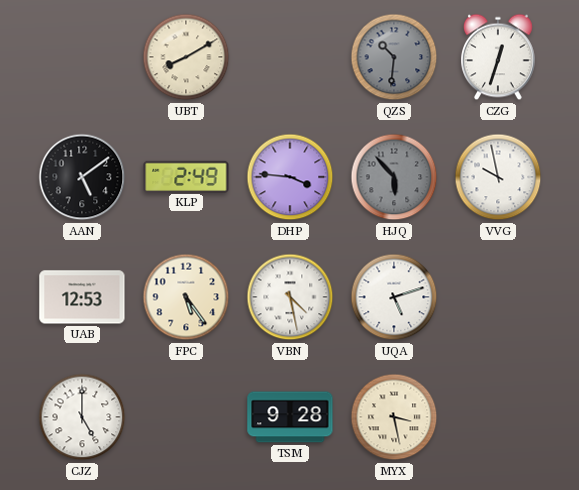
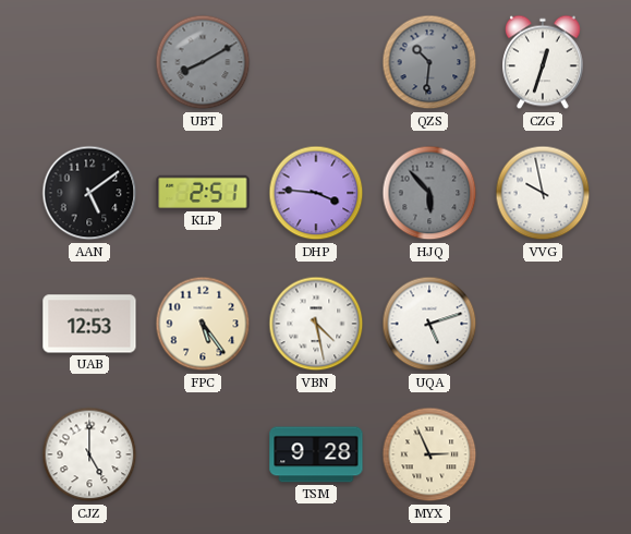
UBT dial: cream -> grey (203, 62)
KLP: 2:49 -> 2:51 (203, 192)
MYX: 3:28 -> 2:56 (429, 454)
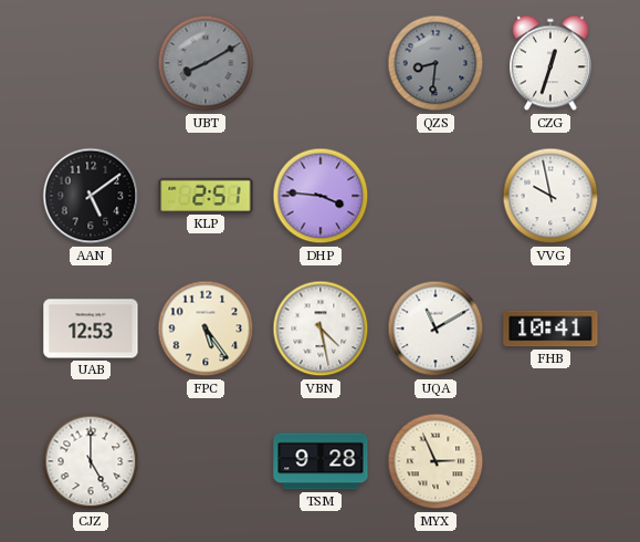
QZS: 10:31 -> 8:31 (436, 63)
HJQ: 5:53 -> none (429, 193)
UQA: 5:12 -> 11:10 (436, 329)
FHB: none -> 10:41 (550, 329)
